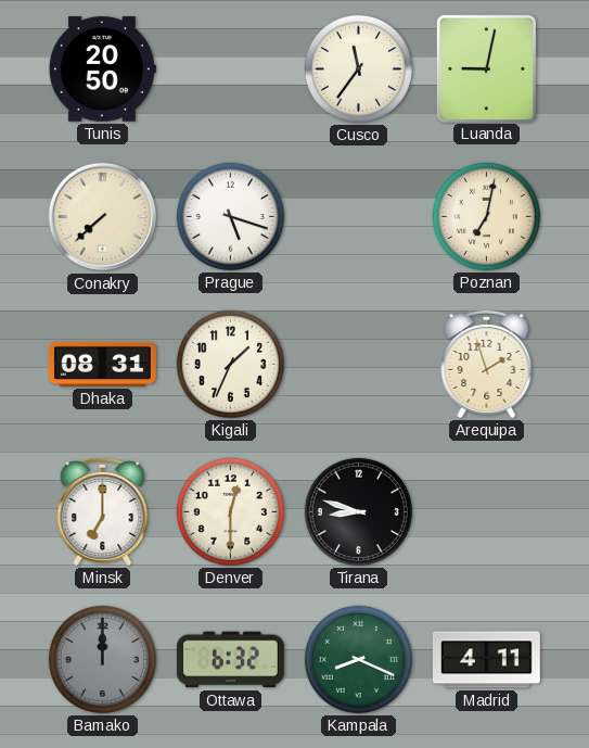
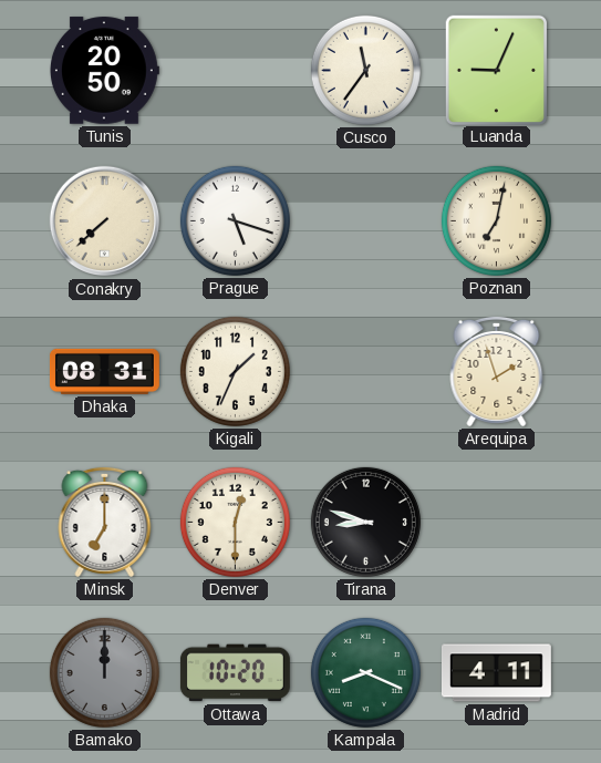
Luanda: 9:02 -> 9:04 (496, 70)
Ottawa: 6:32 -> 10:20 (235, 673)
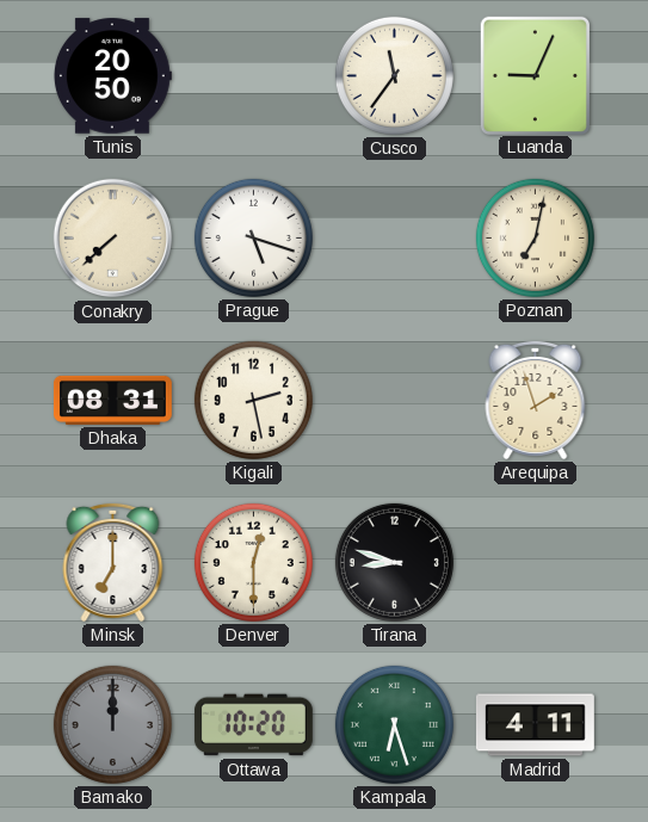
Kigali: 1:34 -> 2:28 (253, 400)
Kampala: 8:19 -> 6:27 (394, 724)
